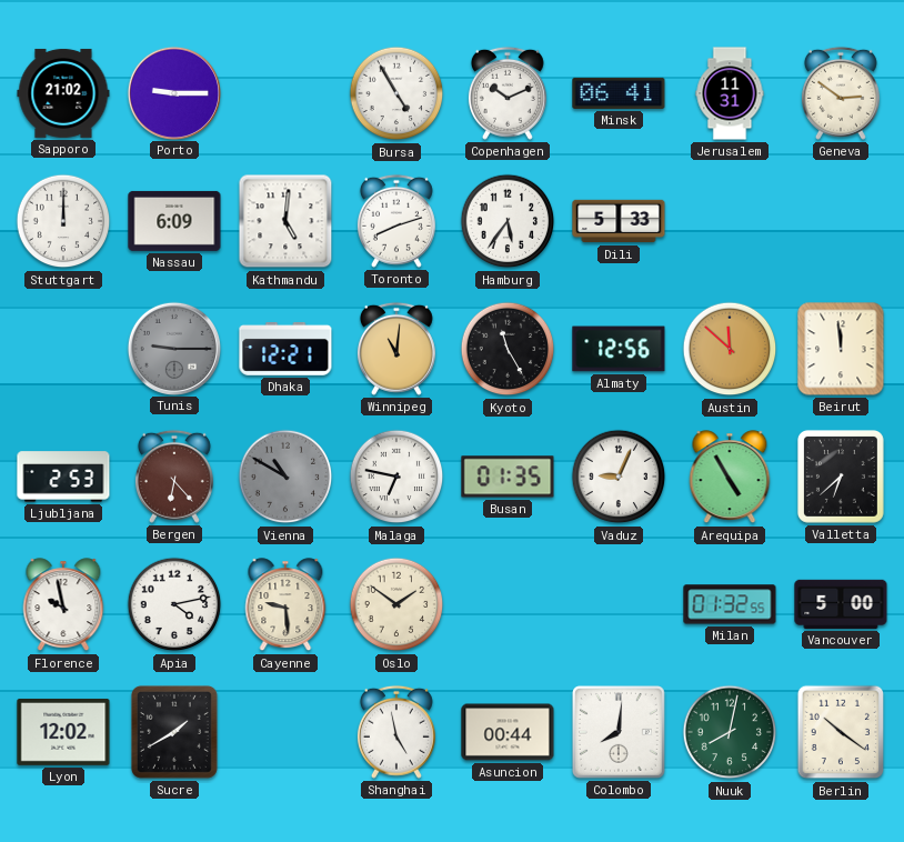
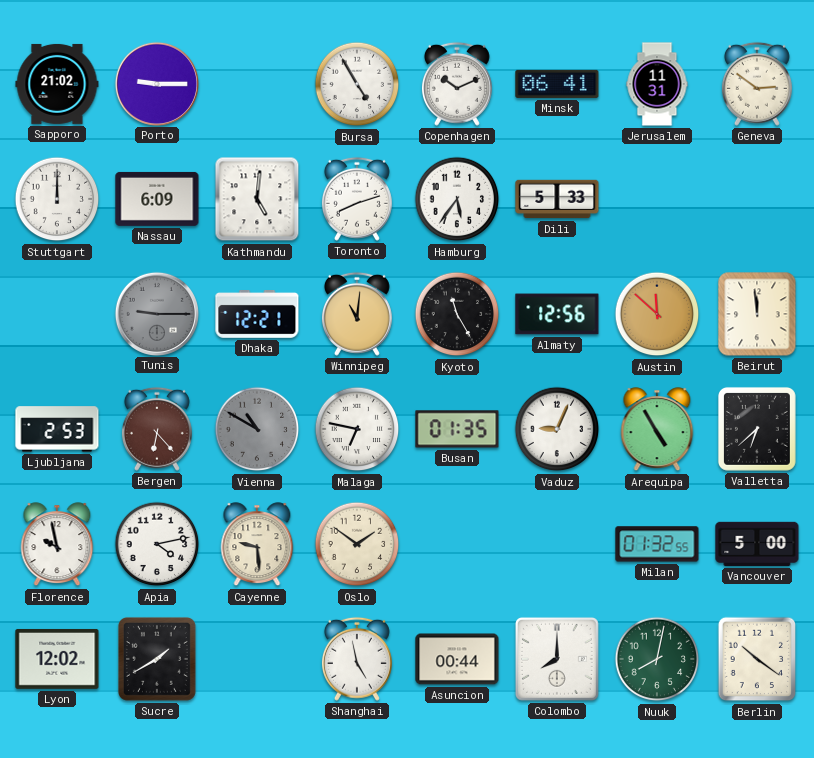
Colombo: 8:01 -> 8:00 (557, 659)
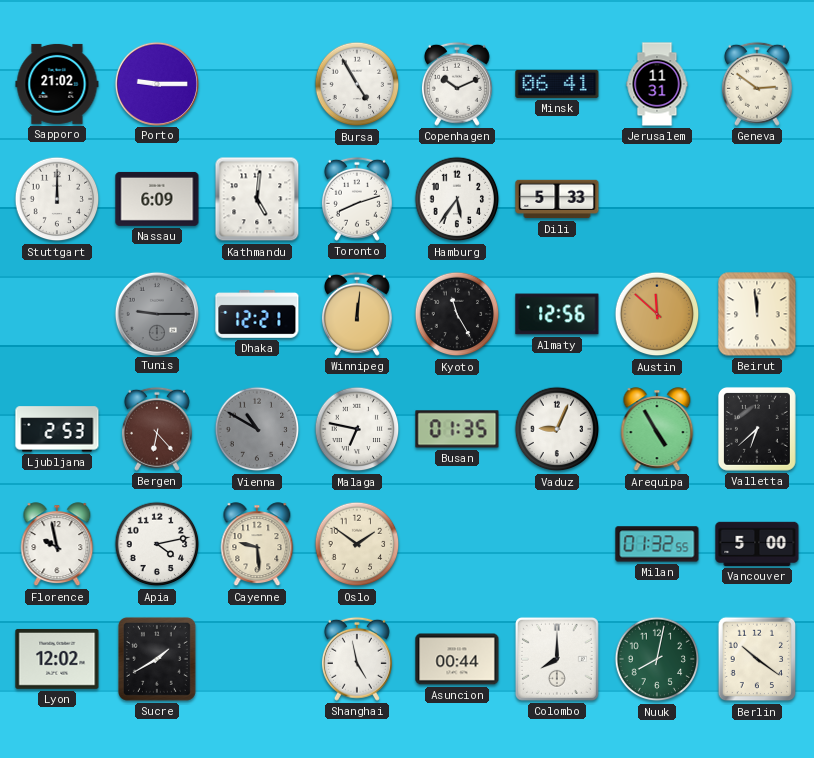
Winnipeg: 11:01 -> 12:01 (357, 314)
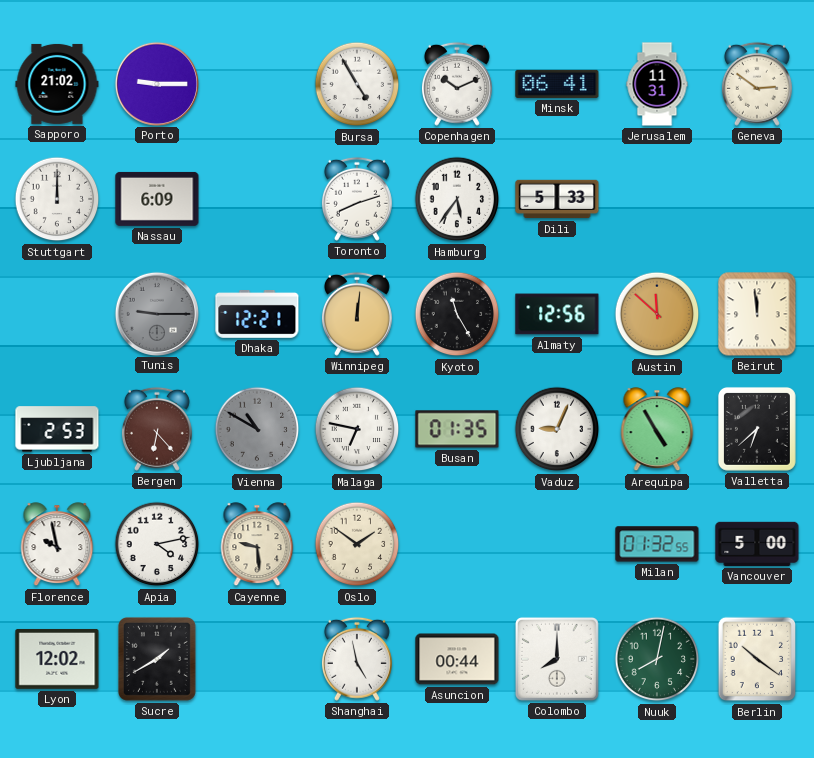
Kathmandu: 5:01 -> none (257, 199)
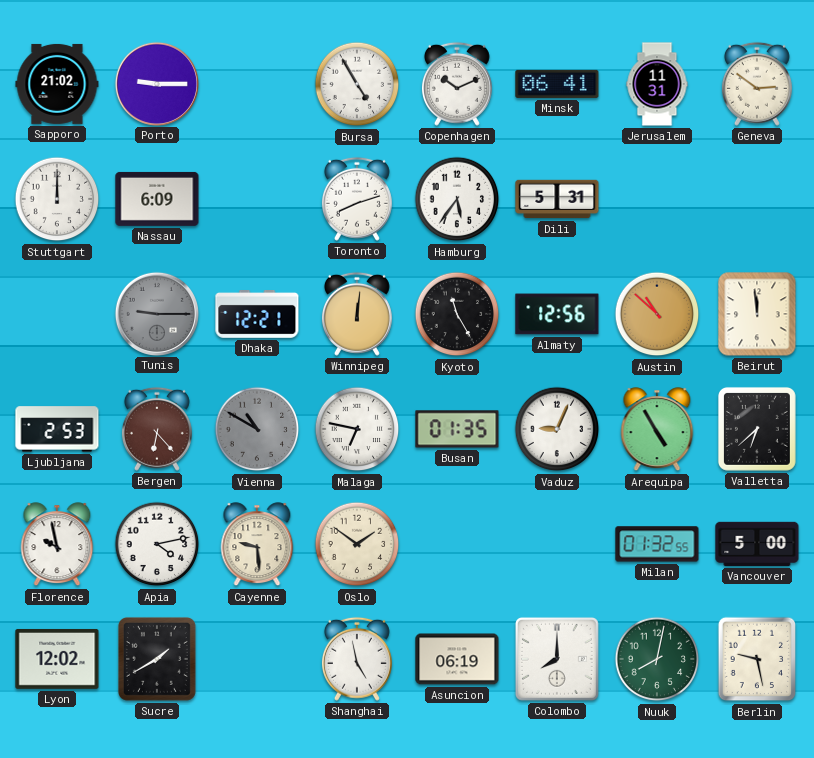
Dili: 5:33 -> 5:31 (557, 199)
Austin: 11:52 -> 10:52 (657, 314)
Asuncion: 00:44 -> 06:19 (457, 659)
Berlin: 10:21 -> 9:28 (757, 659)
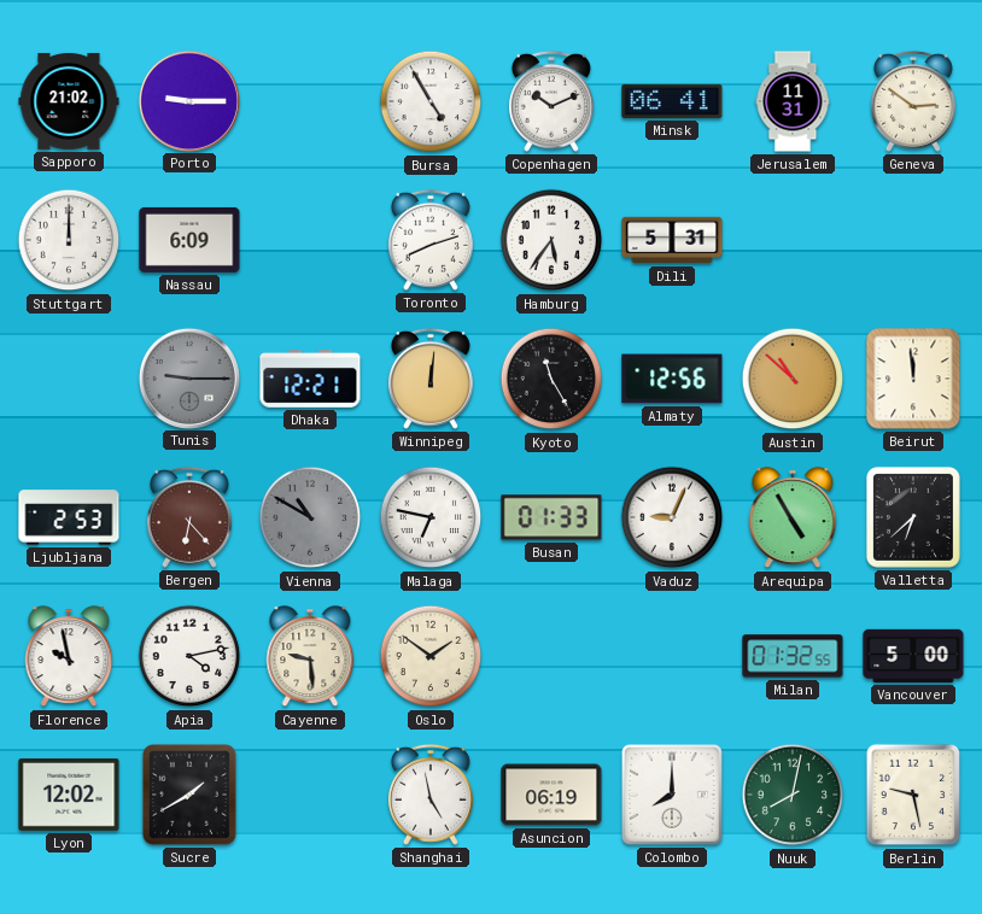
Busan: 01:35 -> 01:33 (551, 517)
